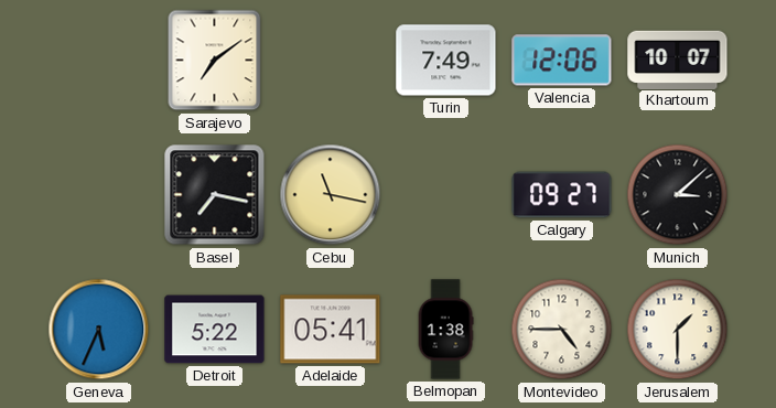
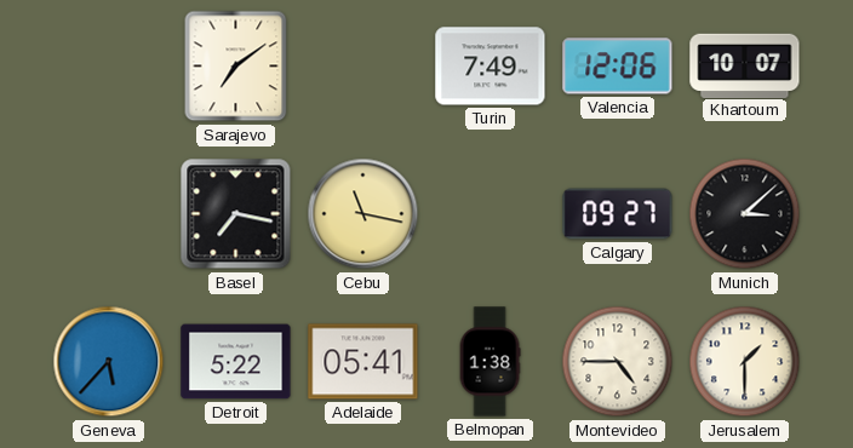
Geneva: 5:34 -> 5:37 (109, 362)
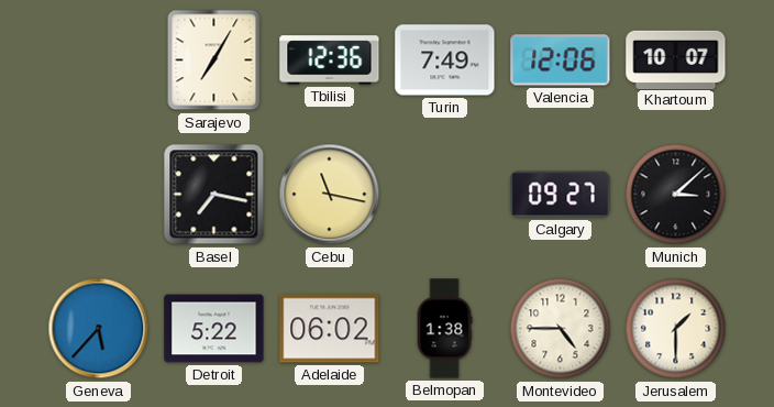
Sarajevo: 7:09 -> 7:05 (214, 61)
Tbilisi: none -> 12:36 (330, 61)
Adelaide: 05:41 -> 06:02 (330, 329)
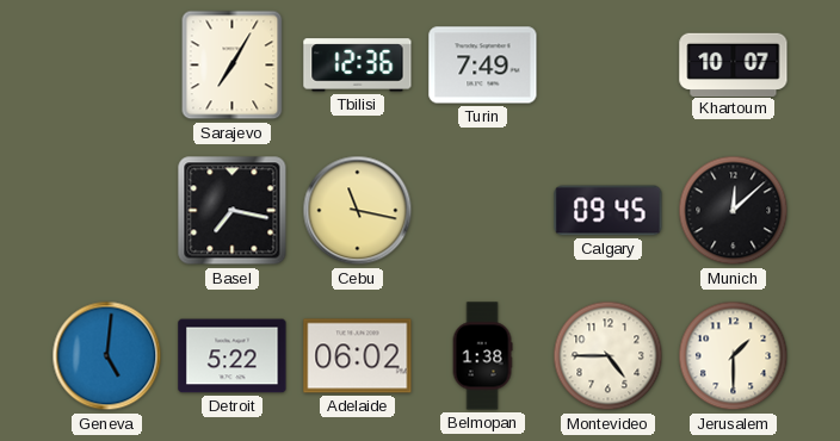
Valencia: 12:06 -> none (561, 61)
Calgary: 09:27 -> 09:45 (609, 211)
Munich: 3:08 -> 12:08 (734, 211)
Geneva: 5:37 -> 5:01 (107, 356)
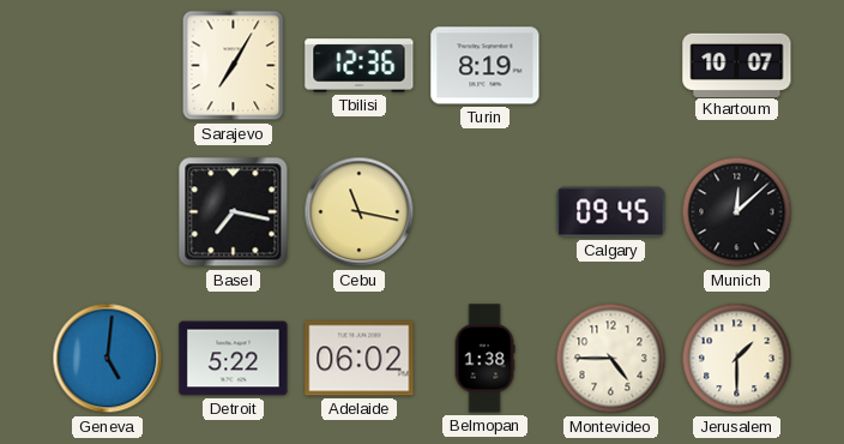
Turin: 7:49 -> 8:19 (486, 66)
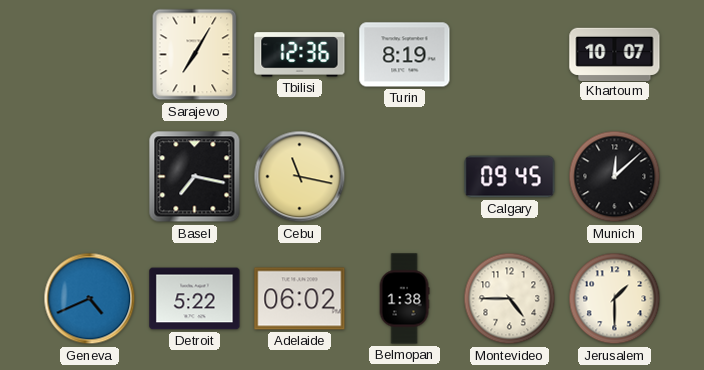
Geneva: 5:01 -> 4:41 (90, 299)
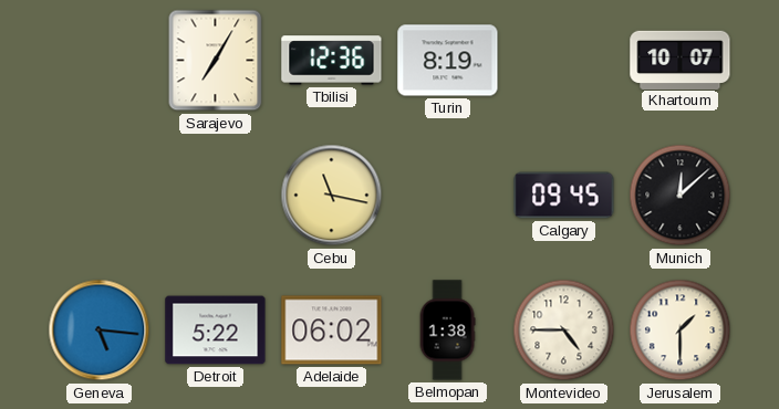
Basel: 7:17 -> none (195, 177)
Geneva: 4:41 -> 5:16 (100, 331)
